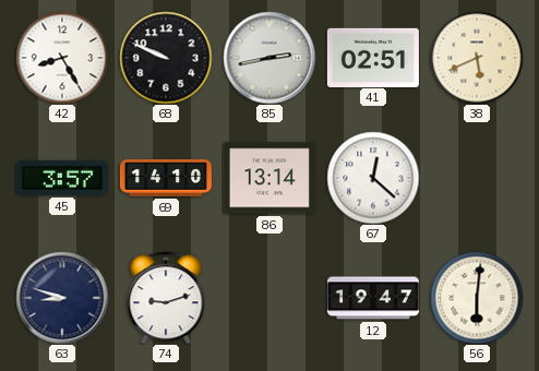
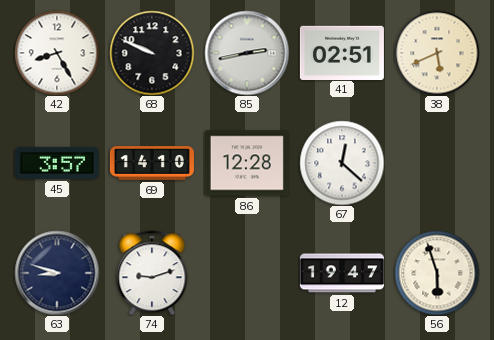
86: 13:14 -> 12:28 (247, 163)
56: 6:01 -> 5:57 (437, 273)
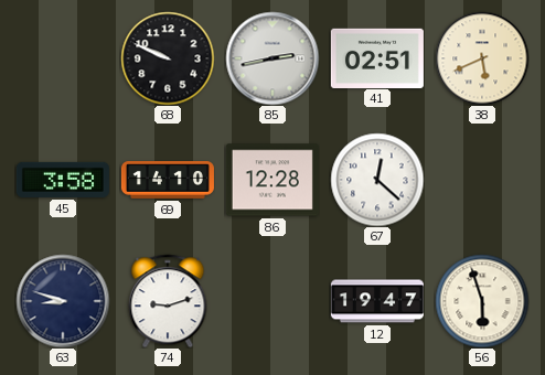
42: 8:25 -> none (57, 53)
45: 3:57 -> 3:58 (63, 180)
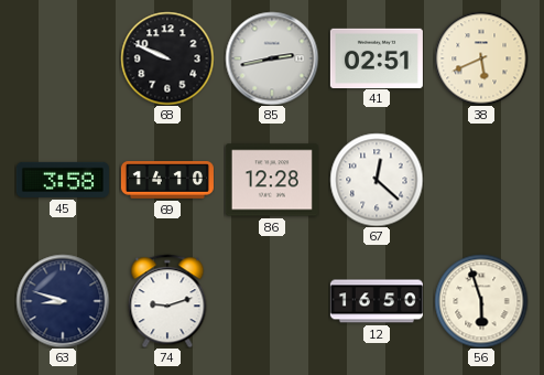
12: 19:47 -> 16:50 (377, 301)
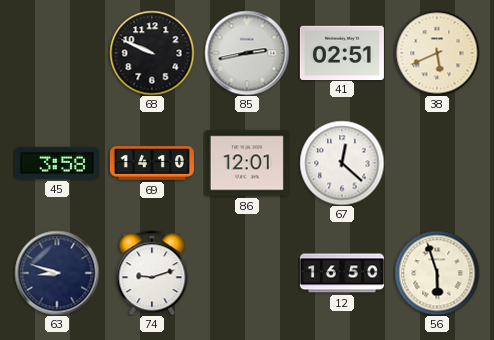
86: 12:28 -> 12:01 (247, 163)
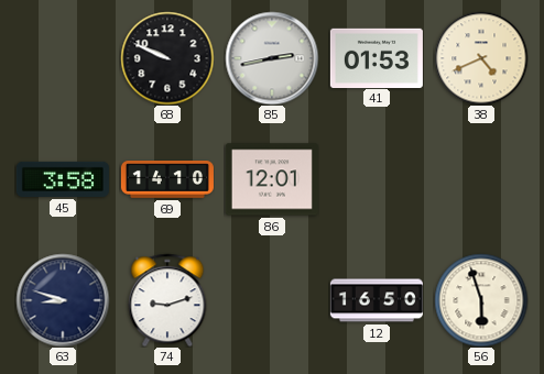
41: 02:51 -> 01:53 (377, 57)
38: 5:41 -> 4:41 (481, 58)
67: 12:22 -> none (342, 163)
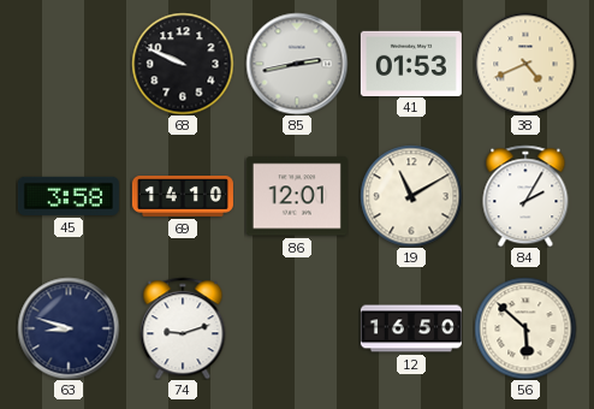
19: none -> 11:10 (411, 196)
84: none -> 2:05 (525, 196)
56: 5:57 -> 5:52 (525, 328)
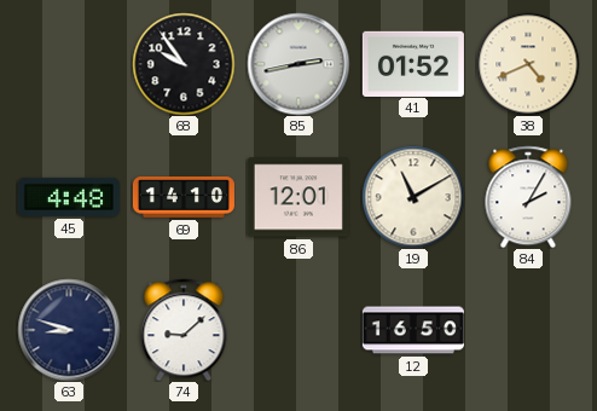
68: 9:49 -> 9:54 (184, 64)
41: 01:53 -> 01:52 (413, 63)
45: 3:58 -> 4:48 (69, 197)
74: 9:12 -> 9:08 (184, 330)
56: 5:52 -> none (525, 328)
